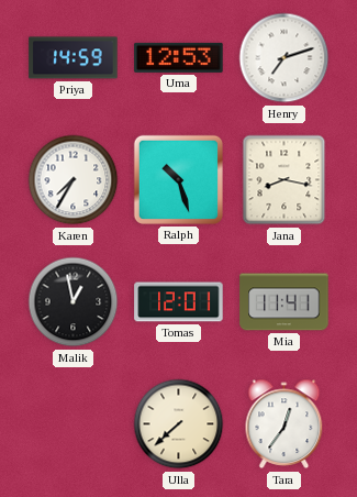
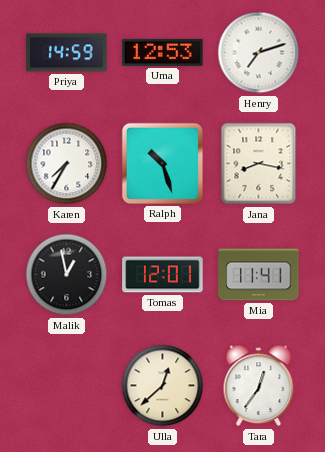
Ulla: 7:38 -> 12:38 (163, 386)
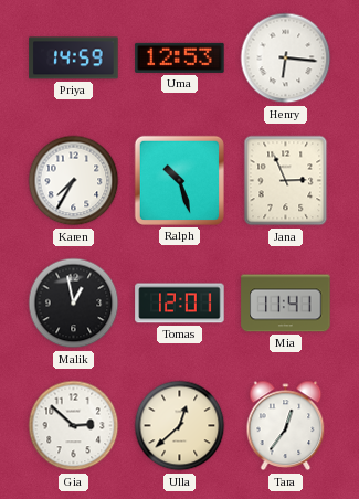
Henry: 7:12 -> 6:16 (286, 59)
Jana: 8:17 -> 2:56 (286, 181)
Gia: none -> 2:52 (74, 426)
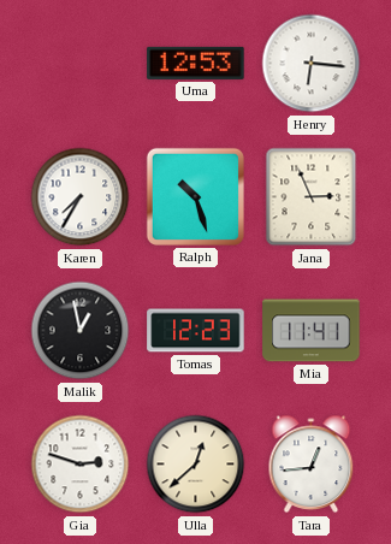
Priya: 14:59 -> none (74, 59)
Tomas: 12:01 -> 12:23 (196, 331)
Gia: 2:52 -> 2:48 (81, 465)
Tara: 12:36 -> 12:44 (312, 465)
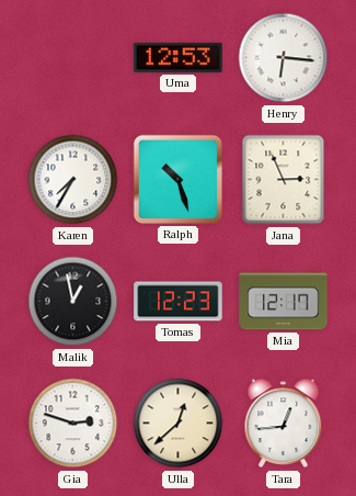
Mia: 11:41 -> 12:17 (284, 302)
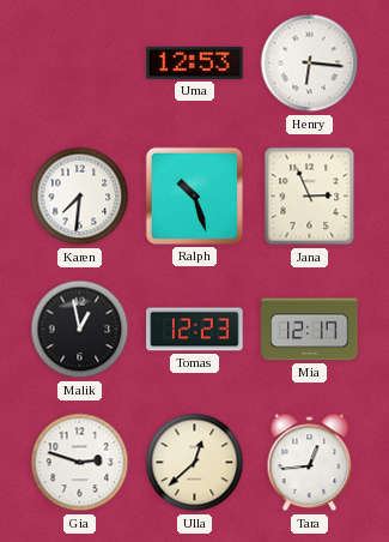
Karen: 7:35 -> 7:31 (80, 197)
